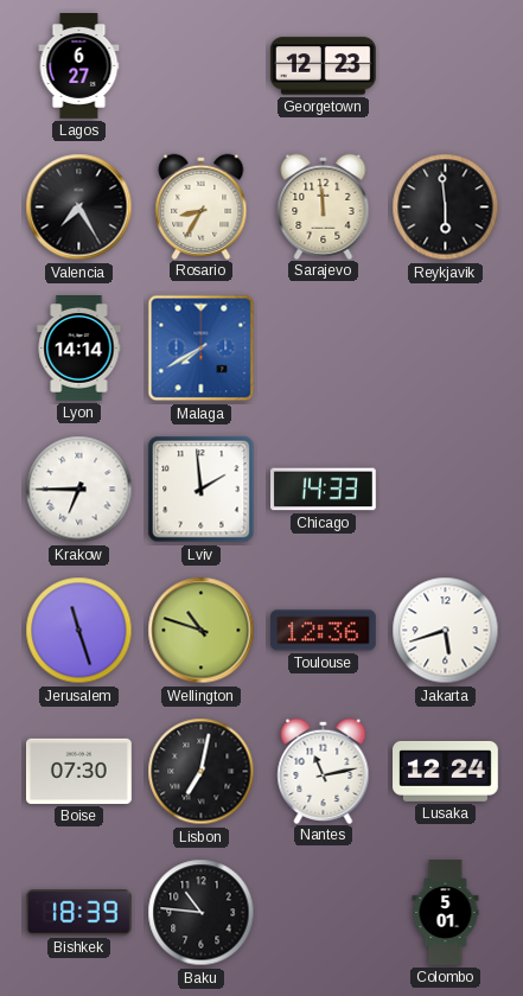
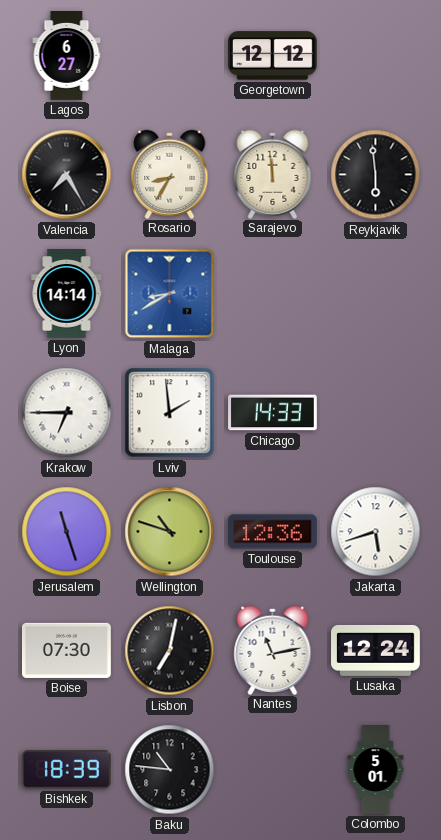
Georgetown: 12:23 -> 12:12 (272, 56)
Malaga: 7:40 -> 8:40 (170, 294)
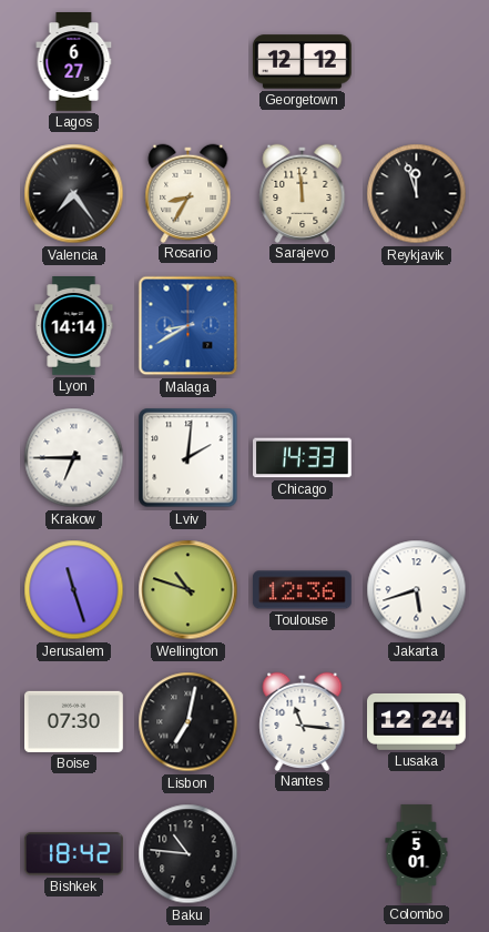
Valencia: 7:25 -> 7:24 (74, 194)
Reykjavik: 5:59 -> 11:57 (417, 194)
Lviv: 1:59 -> 2:01 (189, 458)
Nantes: 11:13 -> 11:16 (303, 721)
Bishkek: 18:39 -> 18:42 (73, 854)
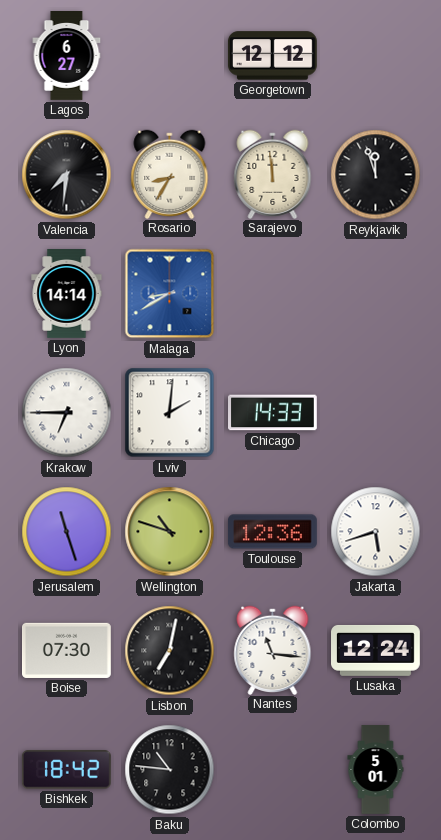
Valencia: 7:24 -> 7:31 (67, 175)
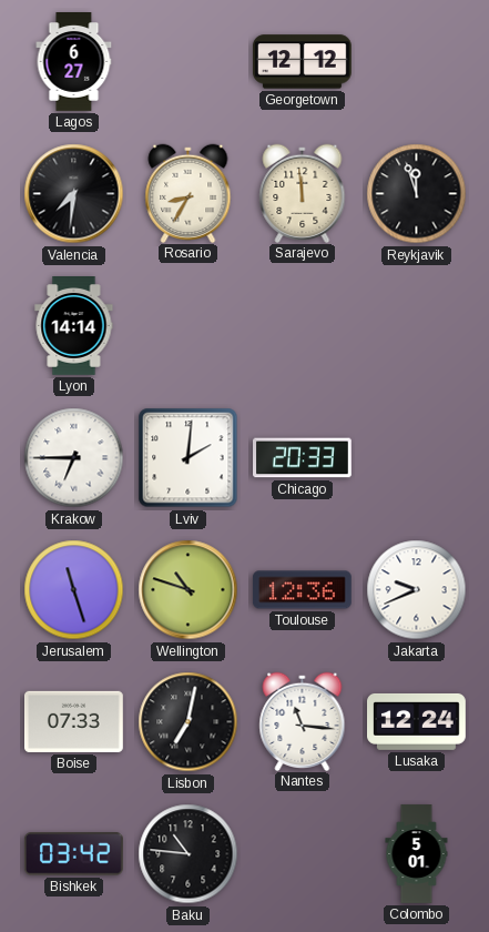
Malaga: 8:40 -> none (170, 294)
Chicago: 14:33 -> 20:33 (303, 458)
Jakarta: 5:42 -> 9:41 (417, 590)
Boise: 07:30 -> 07:33 (74, 721)
Bishkek: 18:42 -> 03:42 (73, 854)
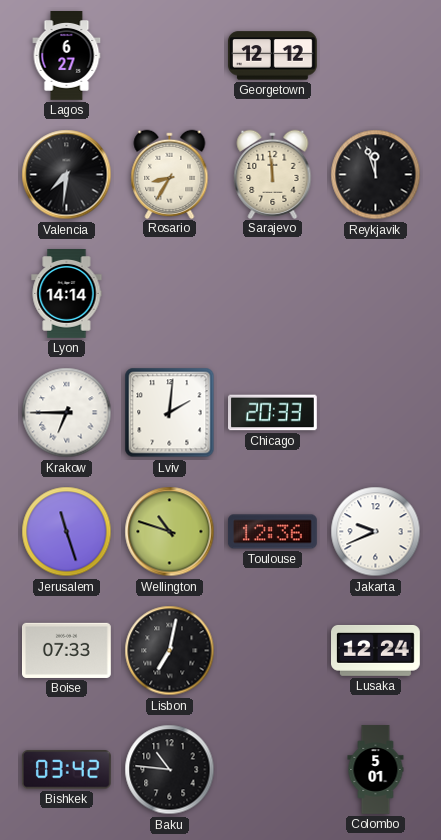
Nantes: 11:16 -> none (303, 721)
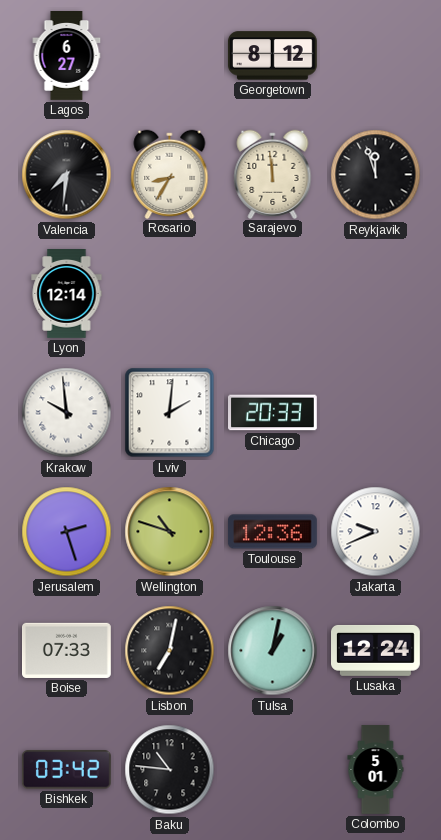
Georgetown: 12:12 -> 8:12 (272, 56)
Lyon: 14:14 -> 12:14 (67, 294)
Krakow: 6:45 -> 9:59 (67, 413)
Jerusalem: 11:27 -> 2:27 (67, 532)
Tulsa: none -> 1:02 (273, 651)
